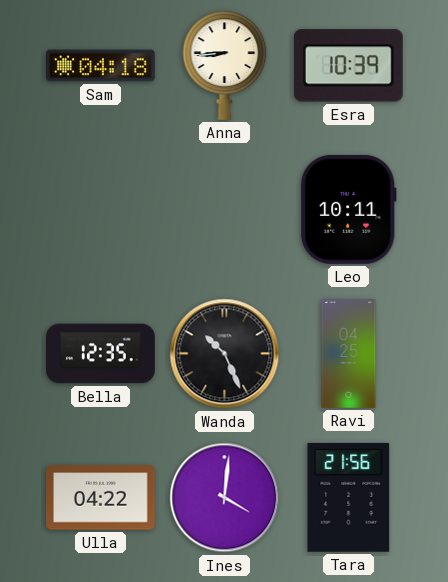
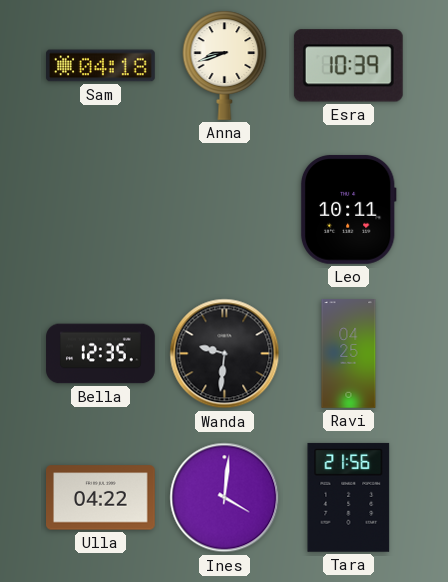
Anna: 8:44 -> 8:42 (225, 65)
Wanda: 10:26 -> 9:31 (225, 354)
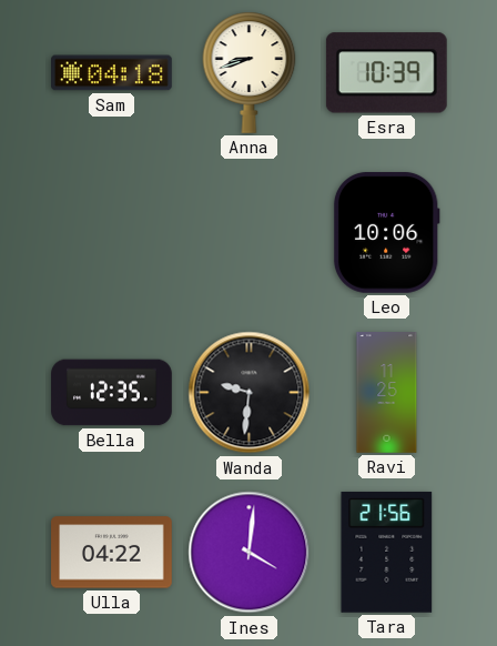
Leo: 10:11 -> 10:06 (386, 232)
Ravi: 04:25 -> 11:25 (387, 393)
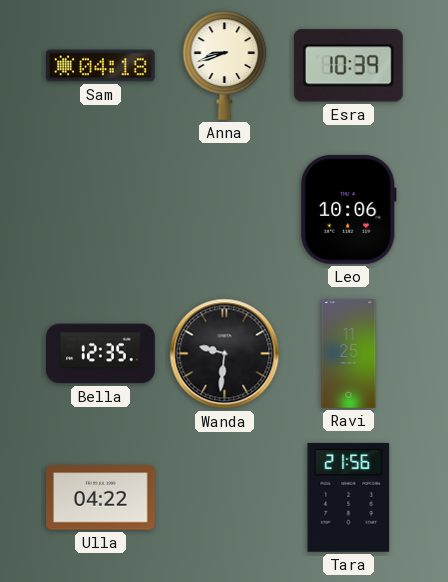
Ines: 4:01 -> none (250, 553)
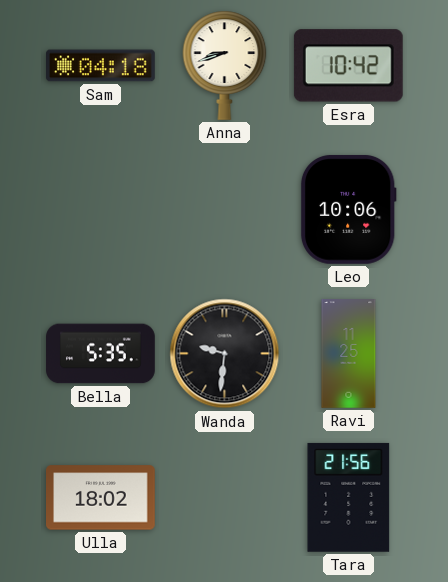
Esra: 10:39 -> 10:42 (348, 66)
Bella: 12:35 -> 5:35 (101, 354)
Ulla: 04:22 -> 18:02 (101, 498)
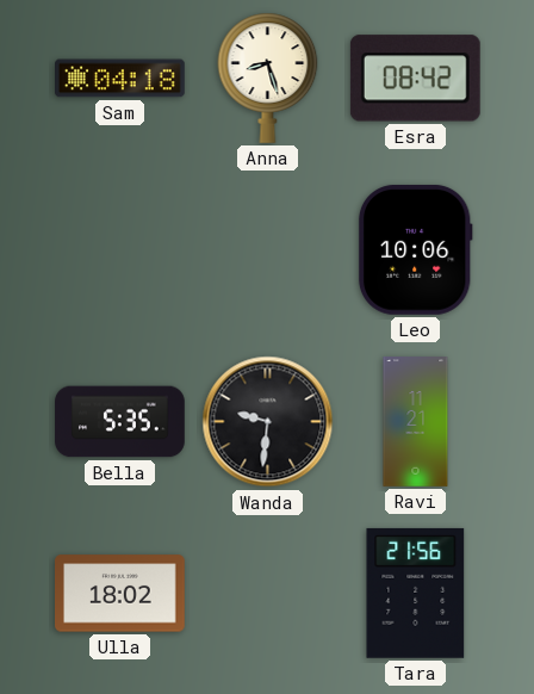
Anna: 8:42 -> 8:27 (268, 78)
Esra: 10:42 -> 08:42 (415, 79)
Ravi: 11:25 -> 11:21 (416, 422)
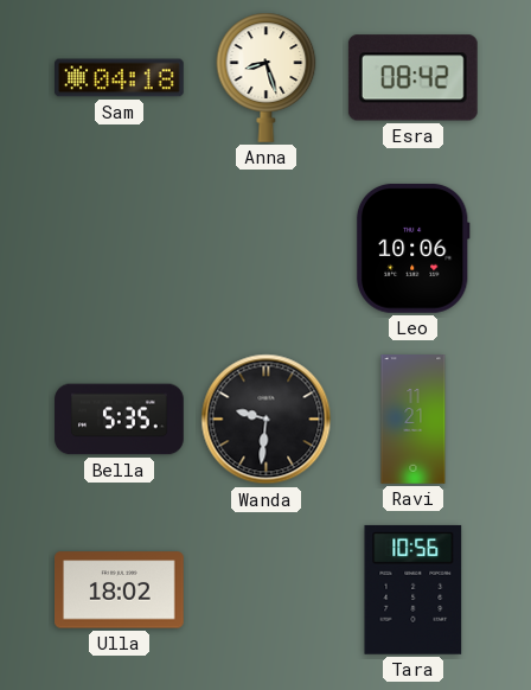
Tara: 21:56 -> 10:56 (414, 589)
